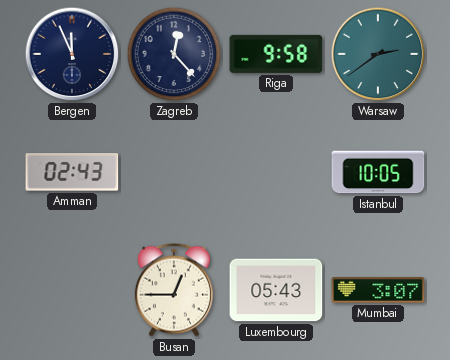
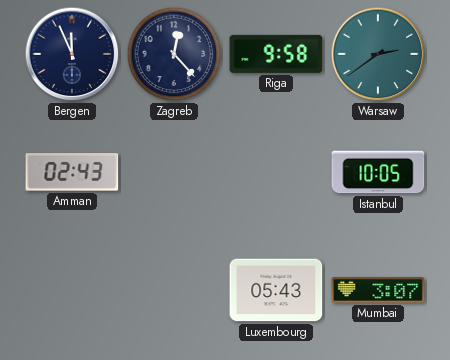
Busan: 12:45 -> none (174, 290)
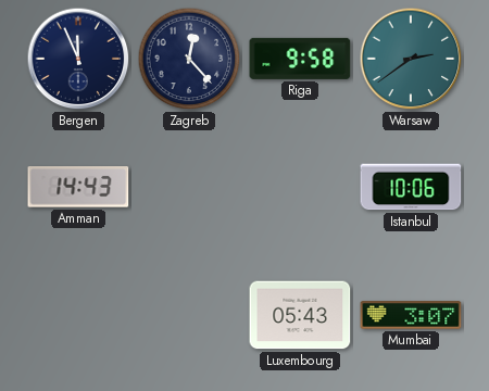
Amman: 02:43 -> 14:43 (78, 187)
Istanbul: 10:05 -> 10:06 (411, 187)
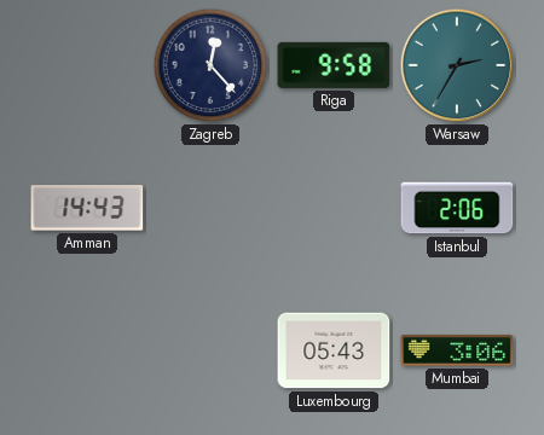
Bergen: 11:56 -> none (78, 59)
Warsaw: 2:39 -> 2:35 (457, 65)
Istanbul: 10:06 -> 2:06 (457, 208)
Mumbai: 3:07 -> 3:06 (457, 350)
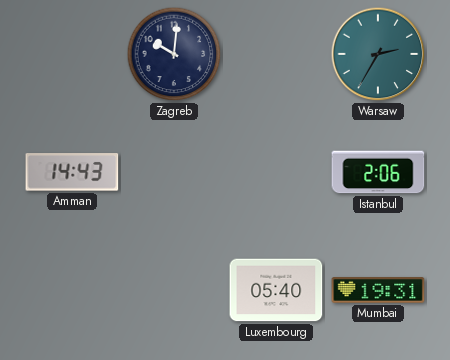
Zagreb: 12:23 -> 10:01 (174, 54)
Riga: 9:58 -> none (334, 65)
Luxembourg: 05:43 -> 05:40 (276, 290)
Mumbai: 3:06 -> 19:31 (378, 290)
